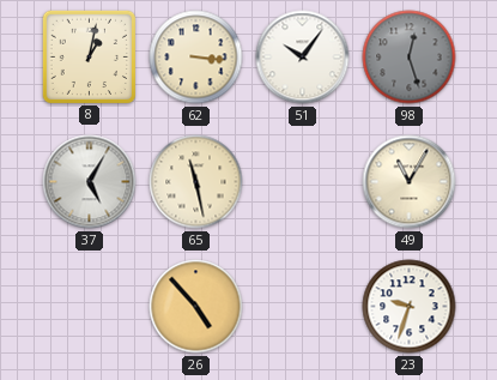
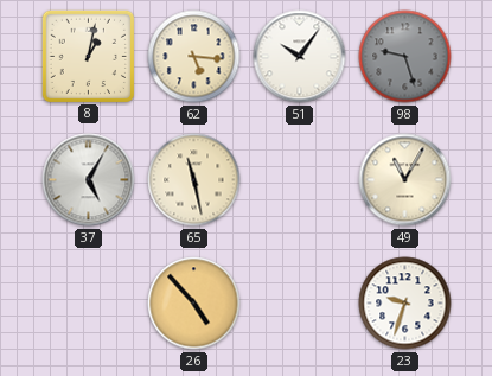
62: 3:16 -> 5:16 (194, 57)
98: 12:27 -> 9:27 (405, 57)
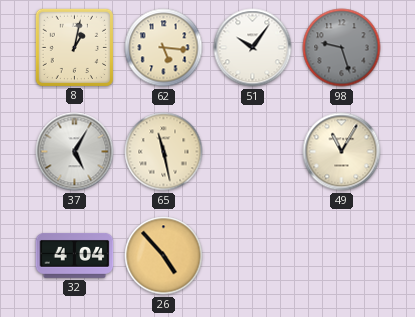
32: none -> 4:04 (75, 256)
23: 9:33 -> none (405, 304)
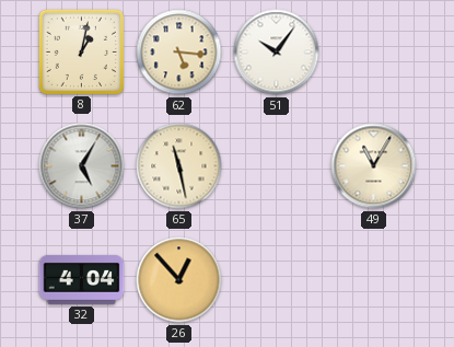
98: 9:27 -> none (342, 48)
26: 4:53 -> 12:53 (179, 280)
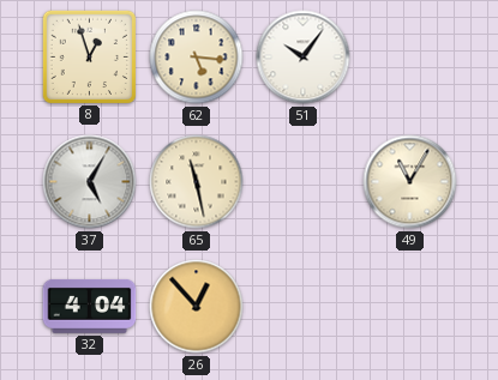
8: 1:02 -> 12:57 (89, 56)
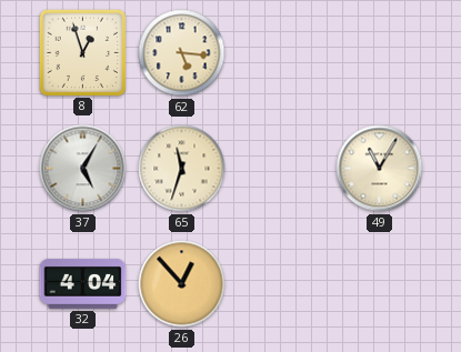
51: 10:06 -> none (304, 58)
65: 11:28 -> 11:33 (182, 169)
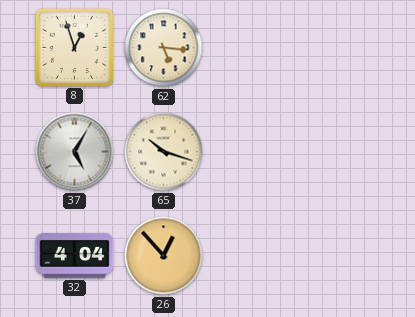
65: 11:33 -> 10:18 (164, 152)
49: 11:05 -> none (380, 169)
